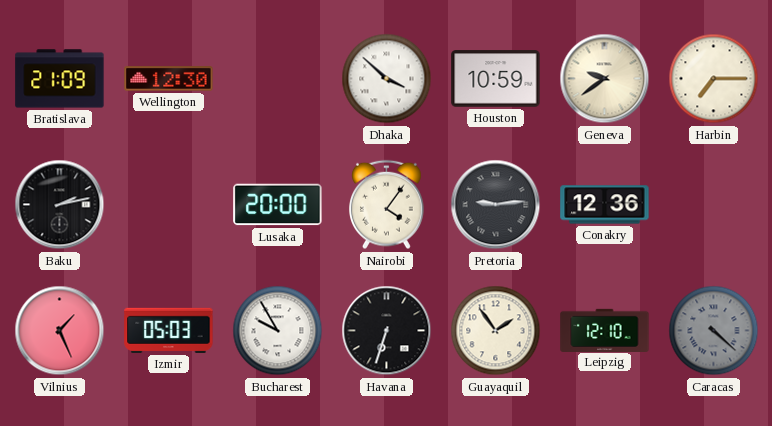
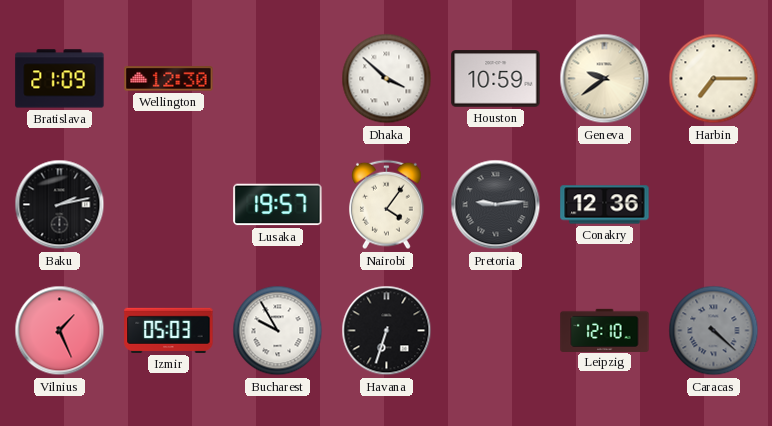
Lusaka: 20:00 -> 19:57 (278, 205)
Guayaquil: 1:54 -> none (496, 331)
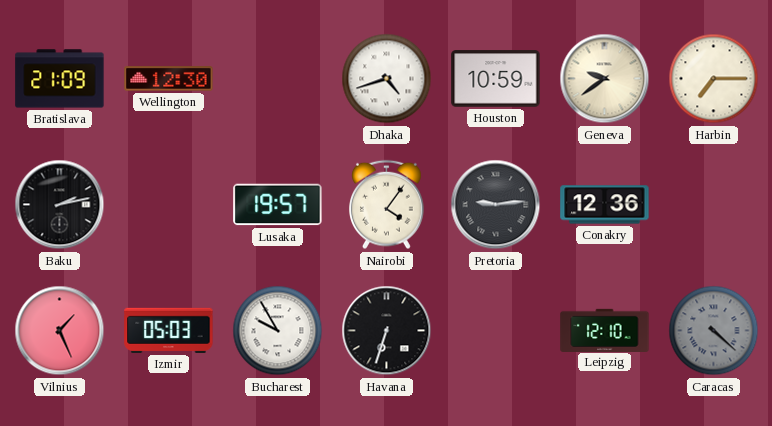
Dhaka: 3:52 -> 4:42 (387, 79)
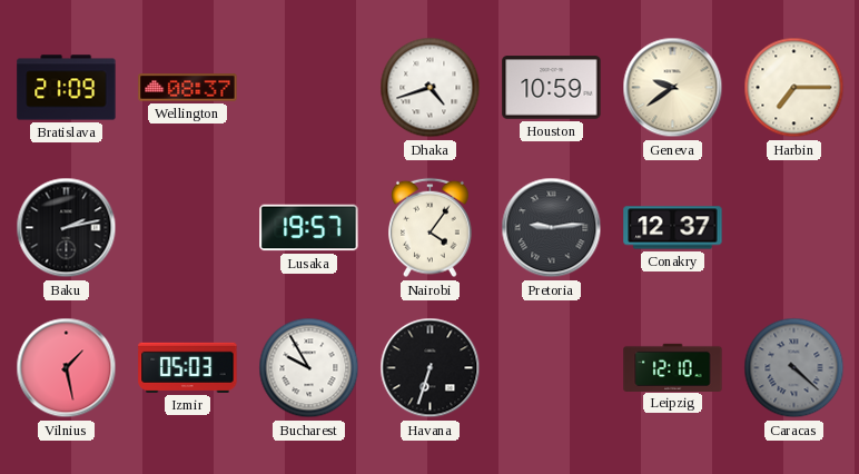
Wellington: 12:30 -> 08:37 (188, 88)
Conakry: 12:36 -> 12:37 (673, 228)
Vilnius: 1:26 -> 1:28 (67, 368)
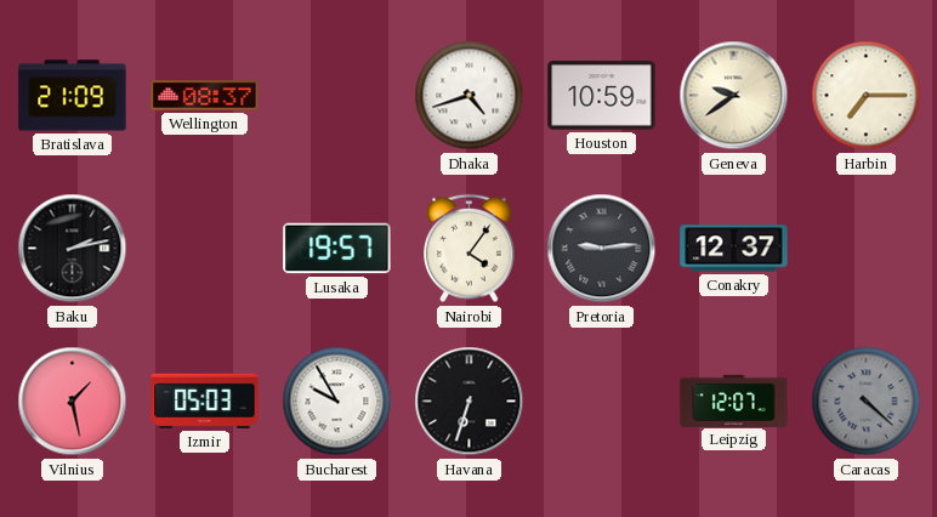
Leipzig: 12:10 -> 12:07 (734, 400)
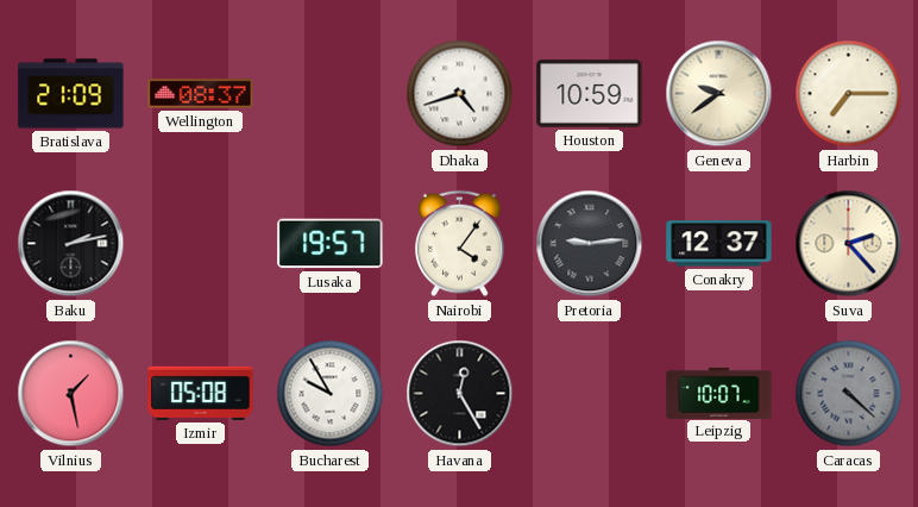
Suva: none -> 2:23 (849, 244)
Izmir: 05:03 -> 05:08 (201, 393)
Havana: 6:33 -> 12:25 (460, 394)
Leipzig: 12:07 -> 10:07 (719, 393)
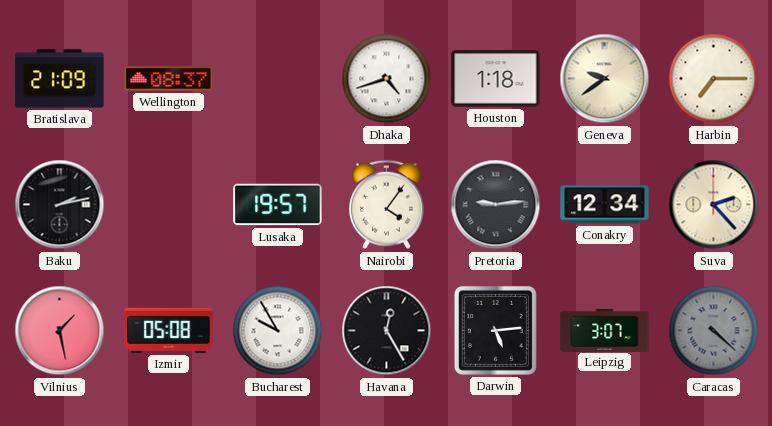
Houston: 10:59 -> 1:18 (496, 79)
Conakry: 12:37 -> 12:34 (605, 205)
Darwin: none -> 5:14 (495, 330)
Leipzig: 10:07 -> 3:07 (605, 330)
